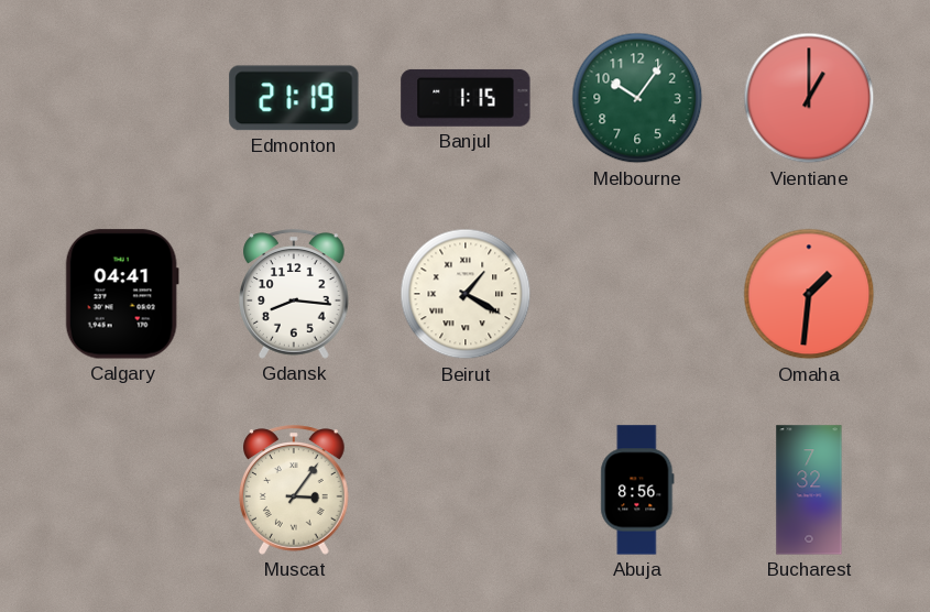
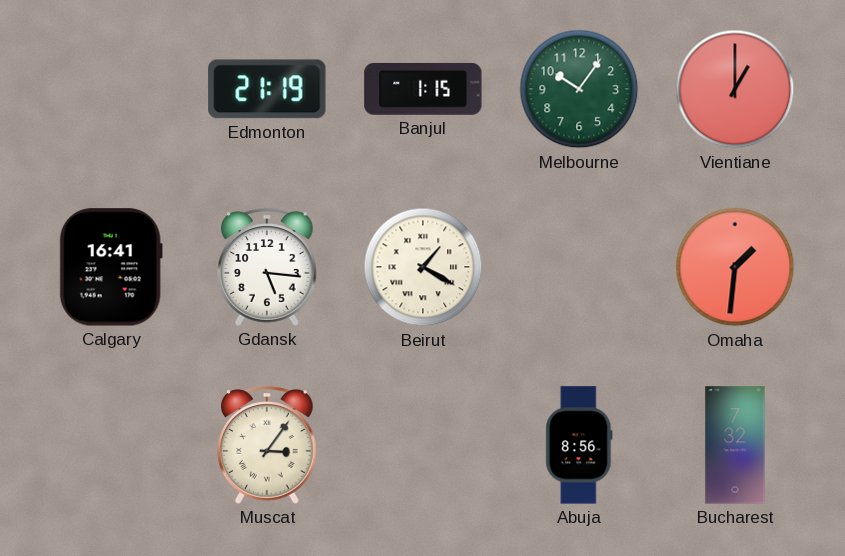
Calgary: 04:41 -> 16:41 (111, 267)
Gdansk: 8:16 -> 5:16 (267, 267)
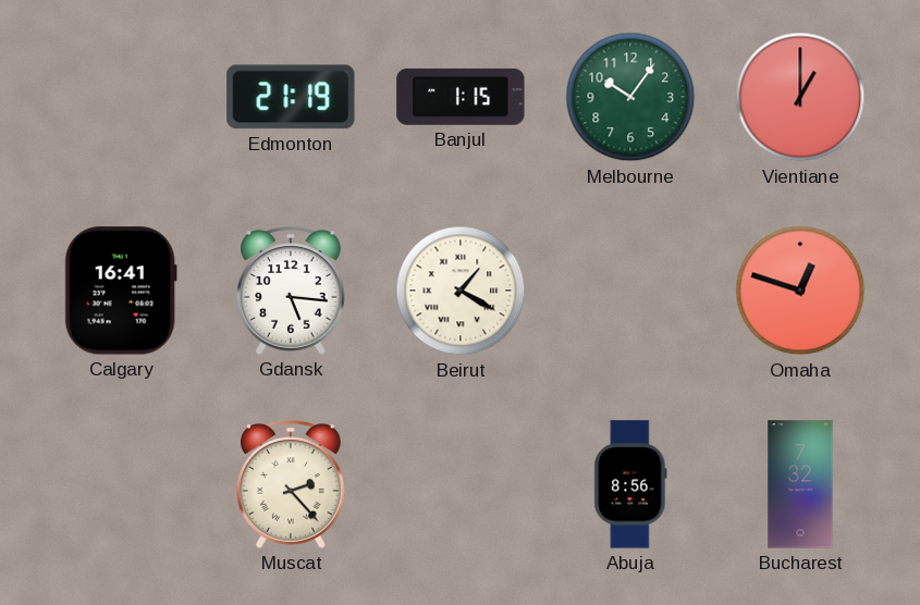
Omaha: 1:31 -> 12:48 (800, 291)
Muscat: 3:06 -> 2:23 (291, 484)
